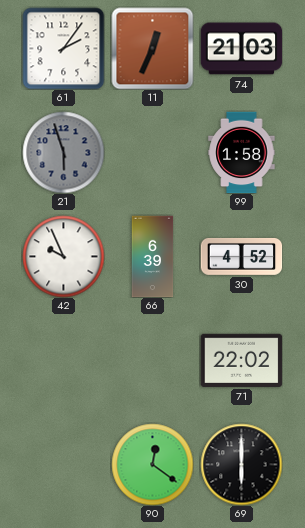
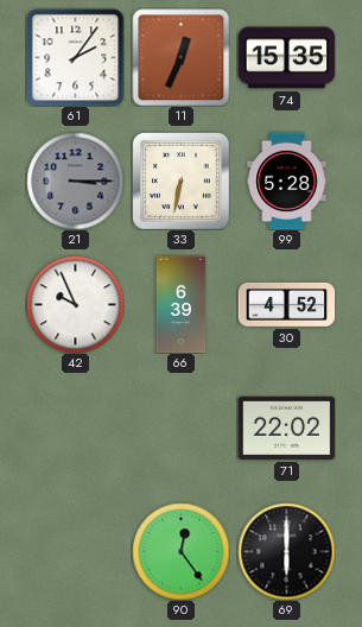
74: 21:03 -> 15:35 (286, 58)
21: 5:57 -> 3:15 (75, 180)
33: none -> 6:32 (182, 182)
99: 1:58 -> 5:28 (287, 180)
90: 12:21 -> 12:24 (180, 551)
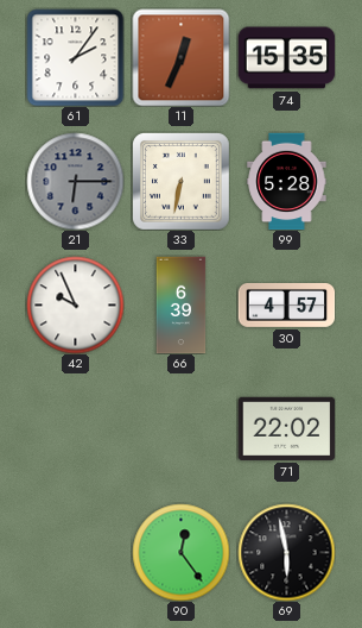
21: 3:15 -> 6:15 (75, 181)
30: 4:52 -> 4:57 (286, 304)
69: 6:00 -> 5:58 (286, 552)
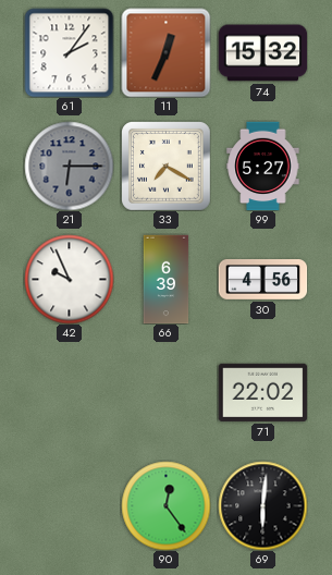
74: 15:35 -> 15:32 (262, 53)
33: 6:32 -> 7:20 (167, 167)
99: 5:28 -> 5:27 (263, 166)
30: 4:57 -> 4:56 (262, 279)
69: 5:58 -> 6:01 (262, 505)
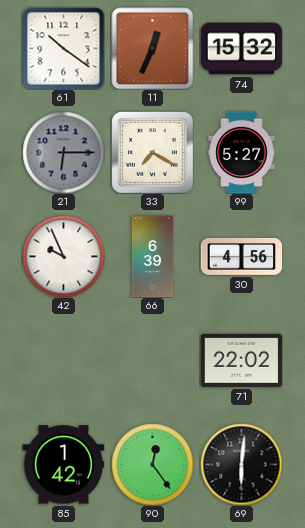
61: 2:06 -> 10:21 (63, 48)
85: none -> 1:42 (63, 465)
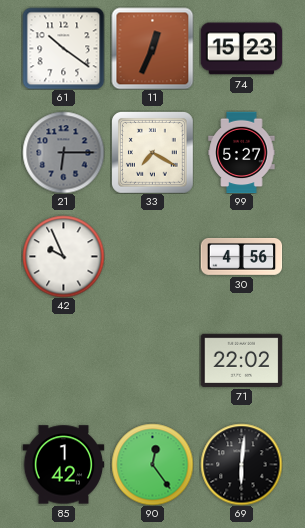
74: 15:32 -> 15:23 (241, 49)
66: 6:39 -> none (153, 256)
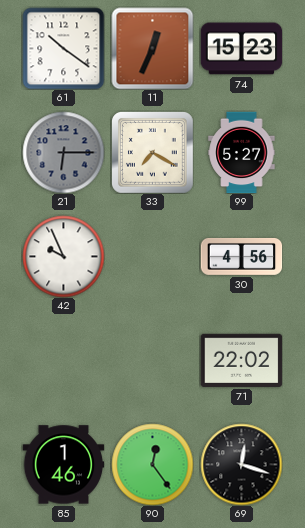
85: 1:42 -> 1:46 (63, 465)
69: 6:01 -> 12:18 (241, 464)
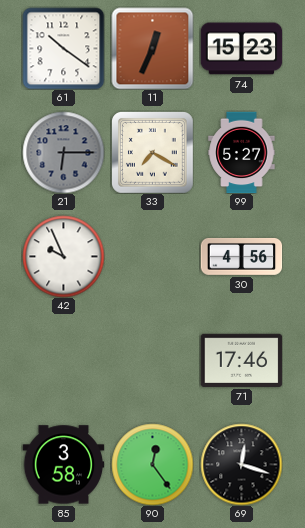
71: 22:02 -> 17:46 (241, 360)
85: 1:46 -> 3:58 (63, 465)
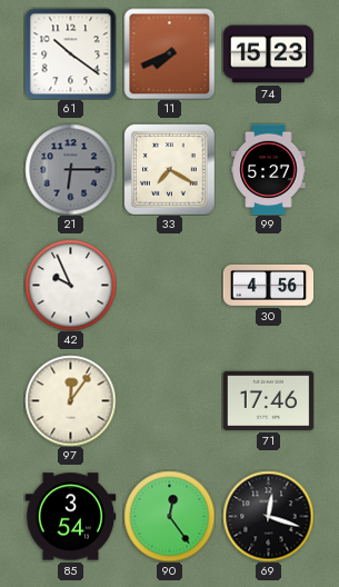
11: 12:34 -> 7:41 (169, 53)
97: none -> 12:06 (70, 400)
85: 3:58 -> 3:54 (70, 517)
